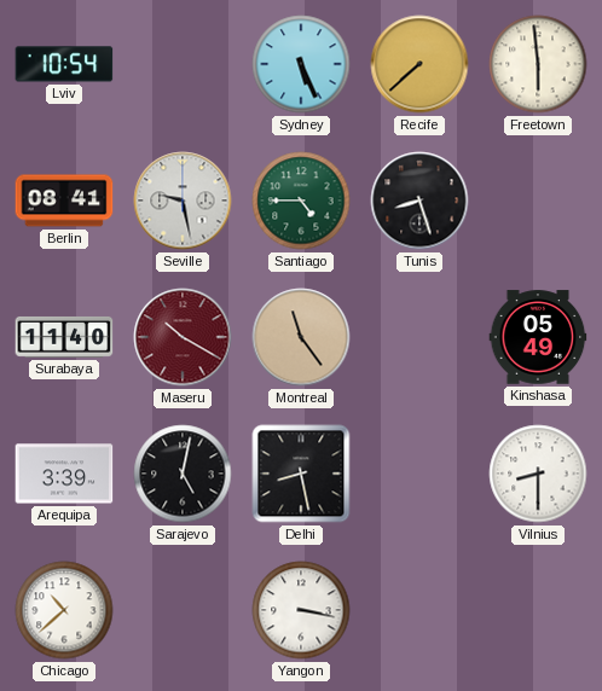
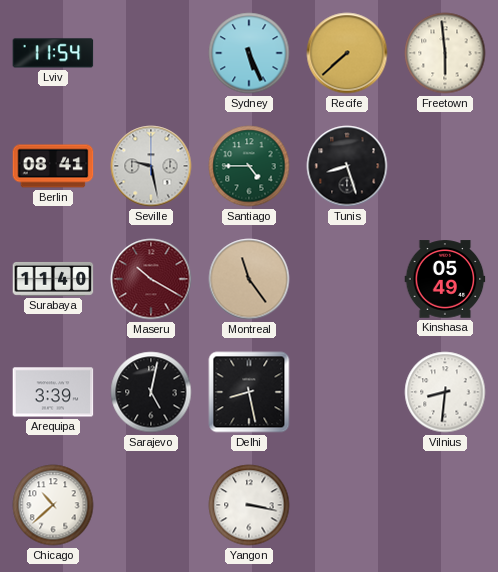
Lviv: 10:54 -> 11:54 (53, 53)
Vilnius: 8:30 -> 8:31 (445, 392)
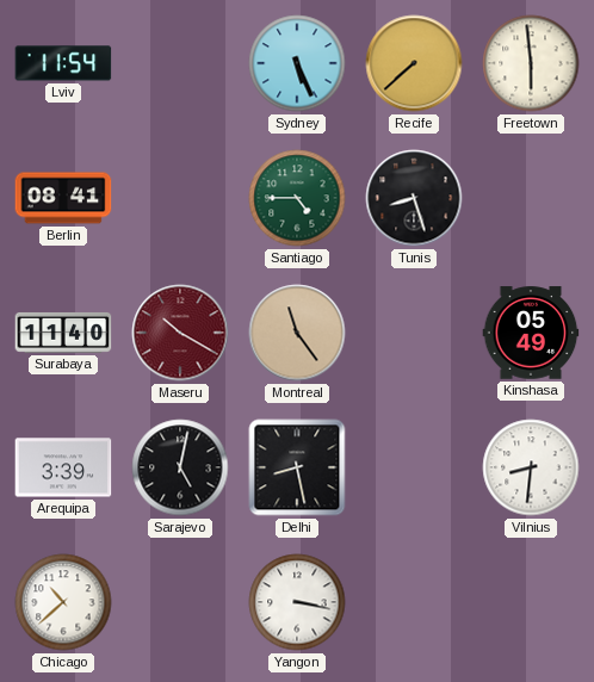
Seville: 9:28 -> none (151, 166)
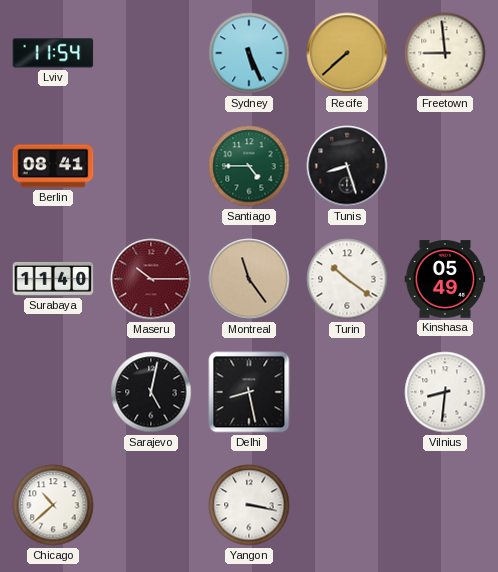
Freetown: 5:59 -> 8:59 (445, 53)
Maseru: 10:20 -> 10:15 (151, 279)
Turin: none -> 10:21 (347, 279)
Arequipa: 3:39 -> none (63, 467)
